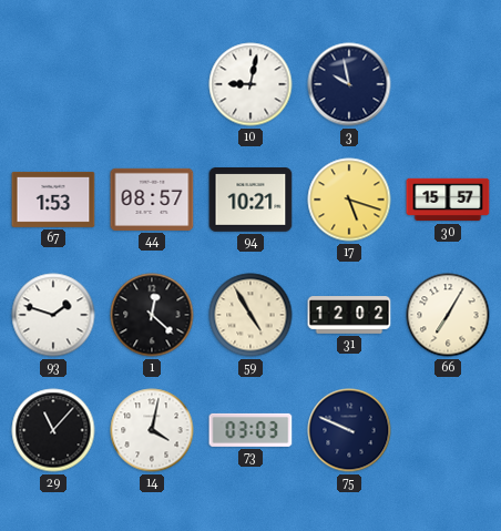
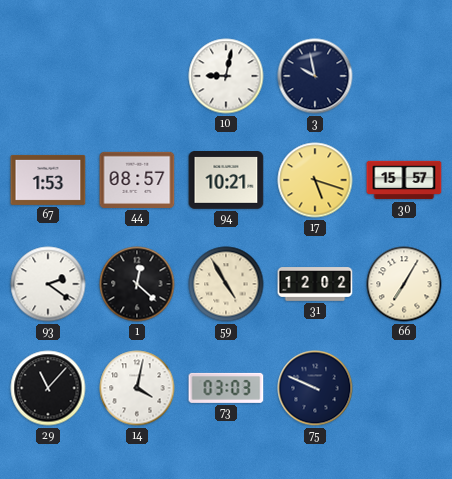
93: 1:48 -> 2:21 (48, 284)
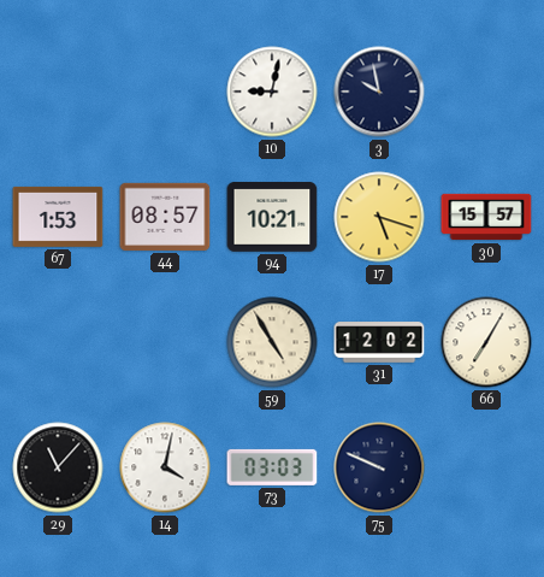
93: 2:21 -> none (48, 284)
1: 12:22 -> none (137, 284)
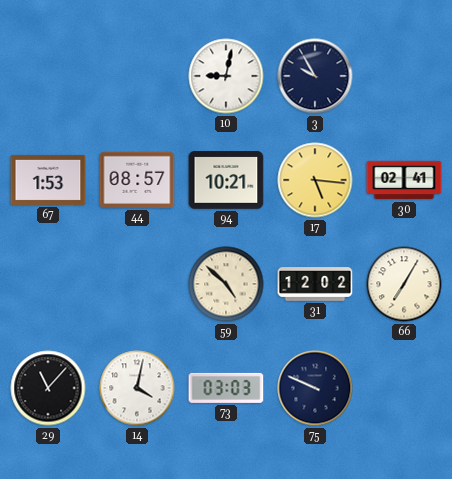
3: 9:58 -> 9:55 (315, 76)
17: 5:18 -> 5:16 (315, 180)
30: 15:57 -> 02:41 (404, 180)
59: 4:55 -> 4:52 (226, 284)
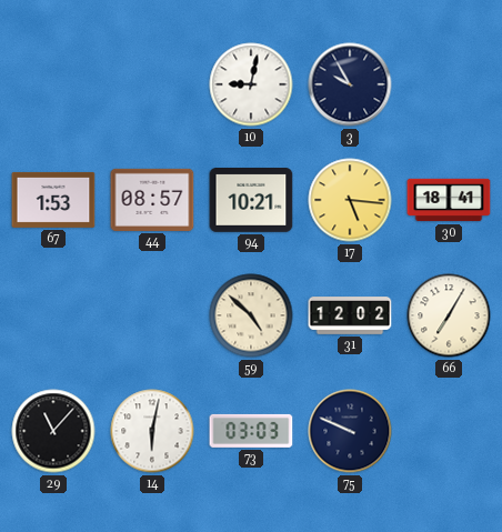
30: 02:41 -> 18:41 (449, 200)
14: 4:02 -> 6:02 (152, 431)
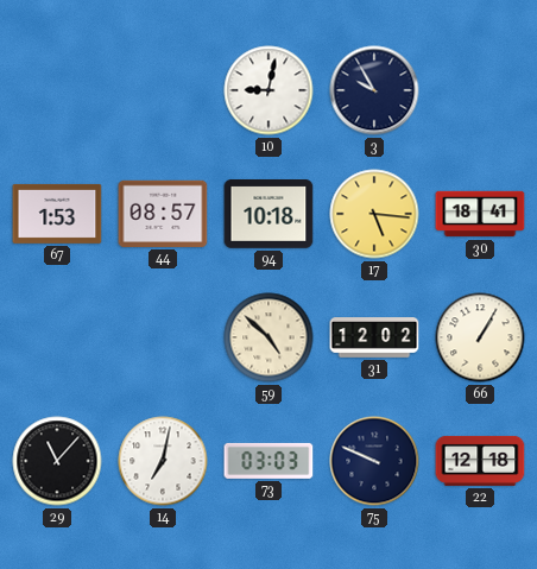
94: 10:21 -> 10:18 (268, 214)
66: 7:05 -> 1:05 (480, 337)
14: 6:02 -> 7:02 (163, 461)
22: none -> 12:18 (480, 461)
